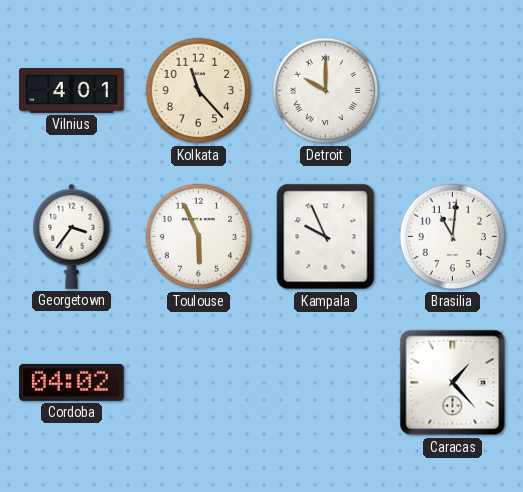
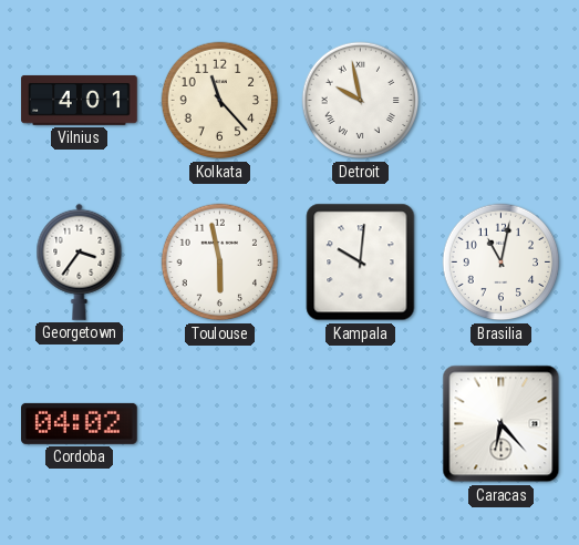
Detroit: 10:00 -> 9:58 (361, 101)
Toulouse: 5:56 -> 5:58 (220, 263)
Kampala: 9:56 -> 10:01 (361, 263)
Brasilia: 11:01 -> 11:02 (502, 263)
Caracas: 1:23 -> 6:23 (502, 424)
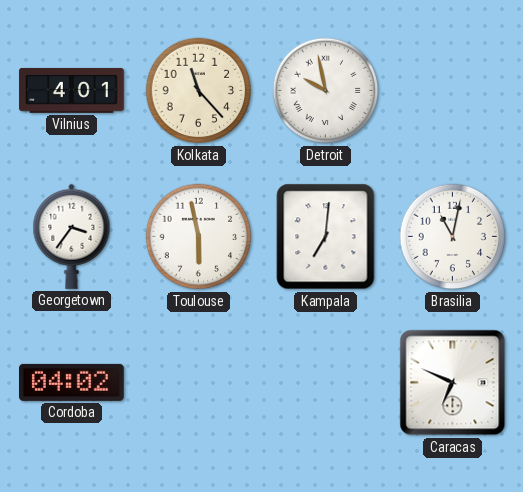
Kampala: 10:01 -> 7:01 (326, 237)
Caracas: 6:23 -> 6:49 (453, 383)
